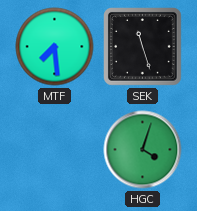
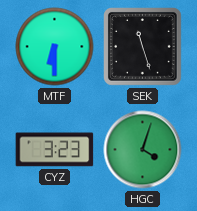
MTF: 7:29 -> 6:30 (55, 47)
CYZ: none -> 3:23 (55, 150)
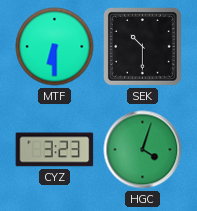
SEK: 11:27 -> 10:30 (143, 47)
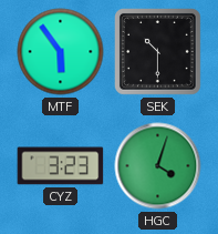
MTF: 6:30 -> 5:54 (61, 52)
